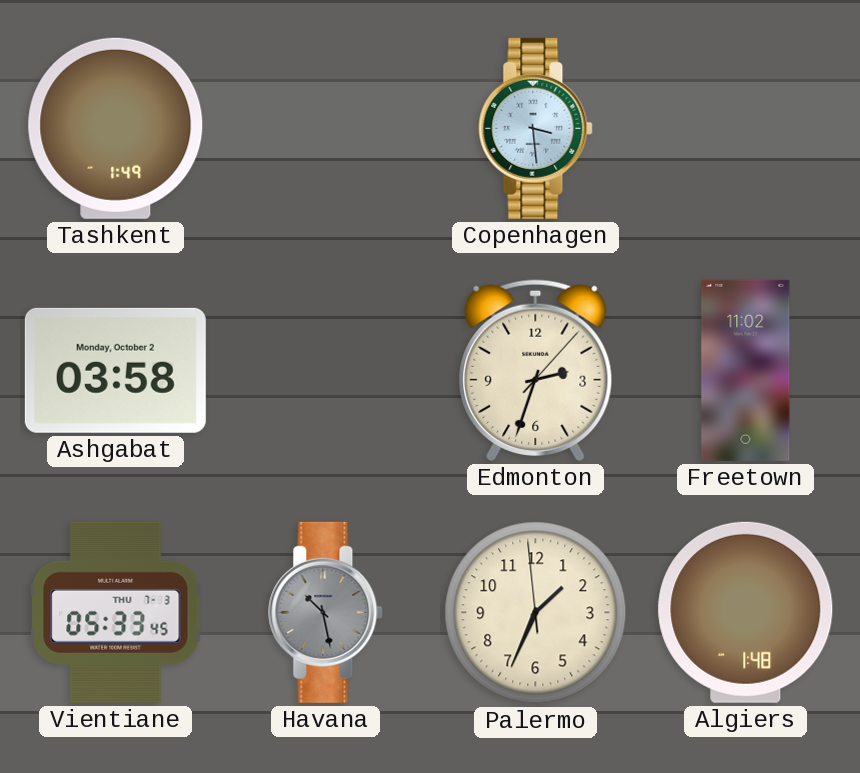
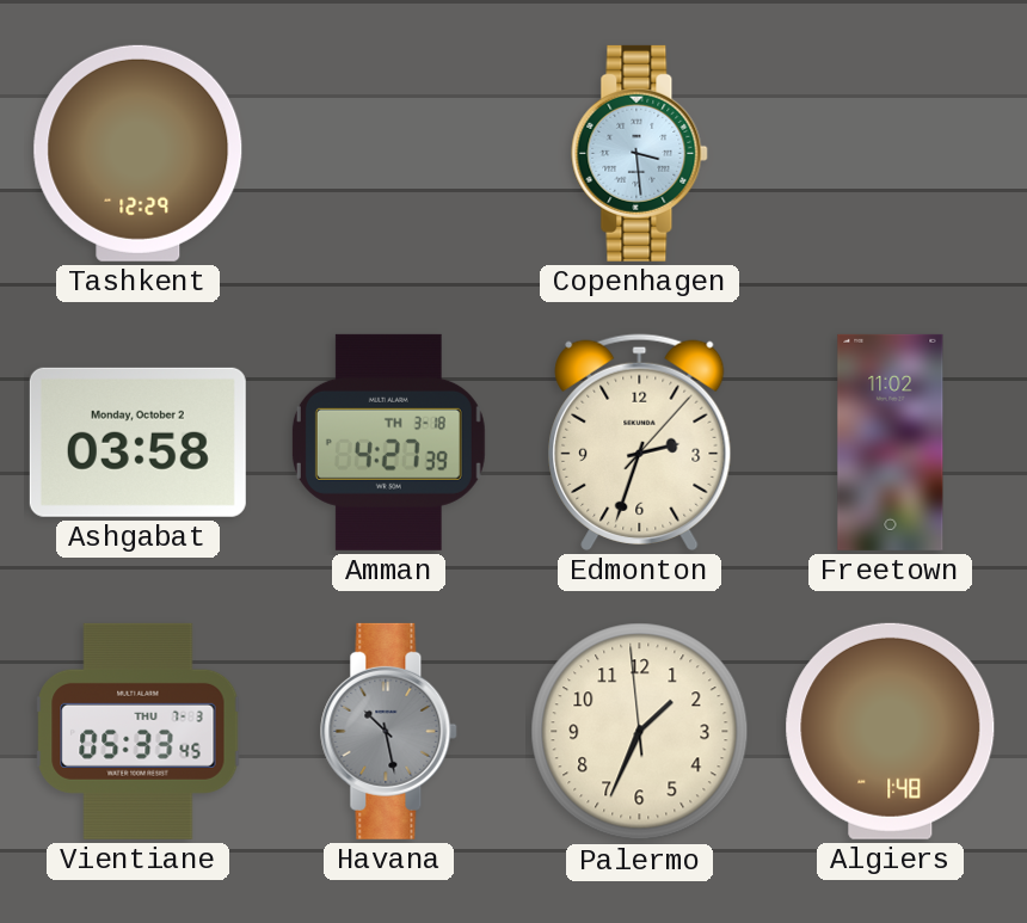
Tashkent: 1:49 -> 12:29 (139, 153)
Amman: none -> 4:27 (388, 442)
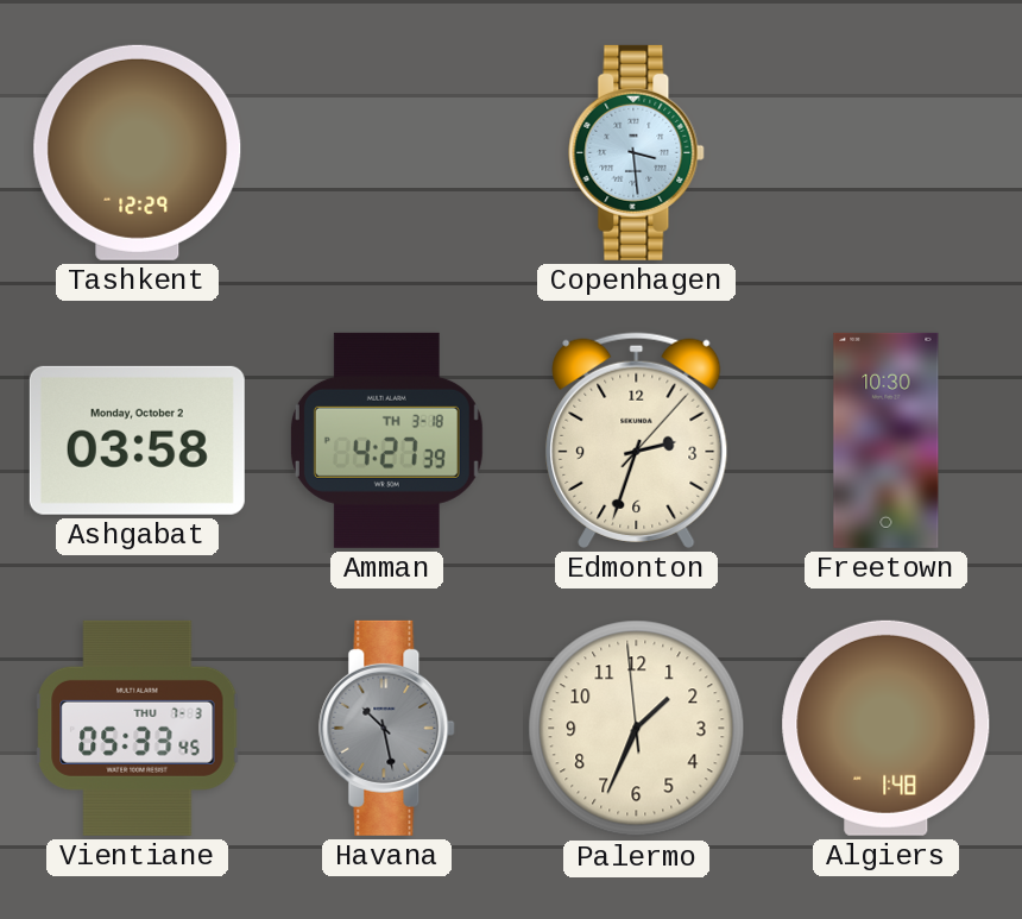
Freetown: 11:02 -> 10:30 (887, 440)
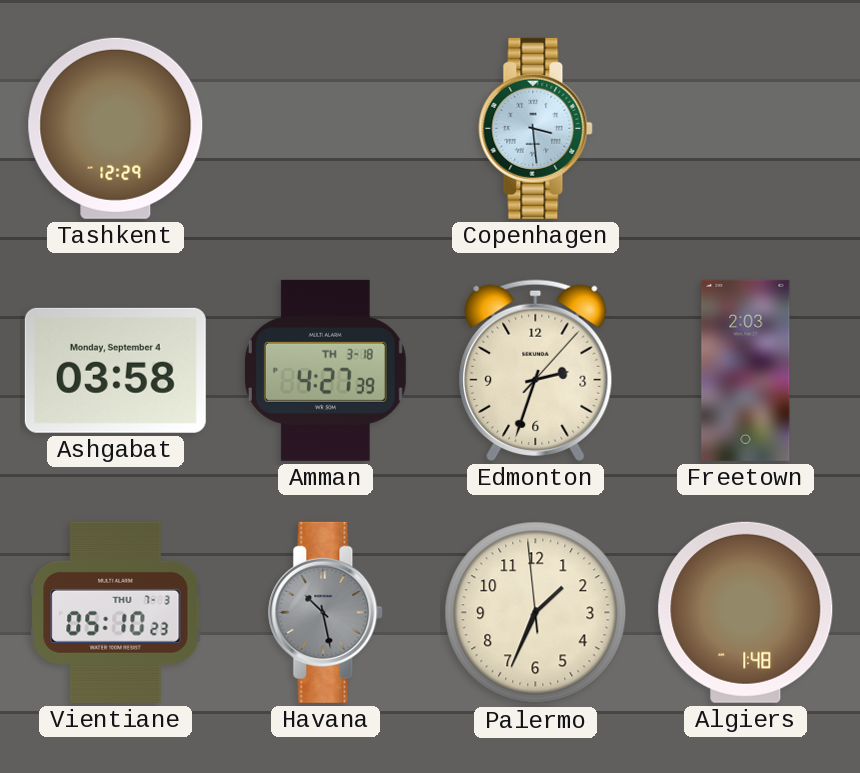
Ashgabat date: Monday, October 2 -> Monday, September 4 (115, 370)
Freetown: 10:30 -> 2:03 (746, 370)
Vientiane: 05:33 -> 05:10 (116, 612)
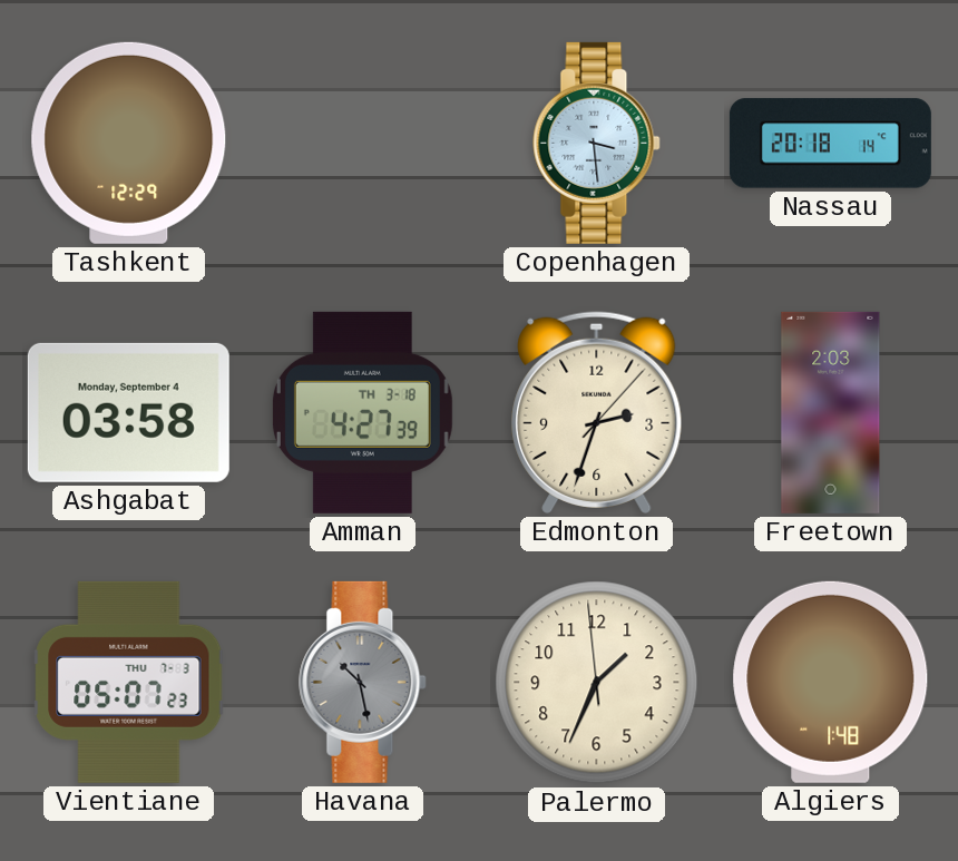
Nassau: none -> 20:18 (830, 144)
Vientiane: 05:10 -> 05:07 (129, 682)
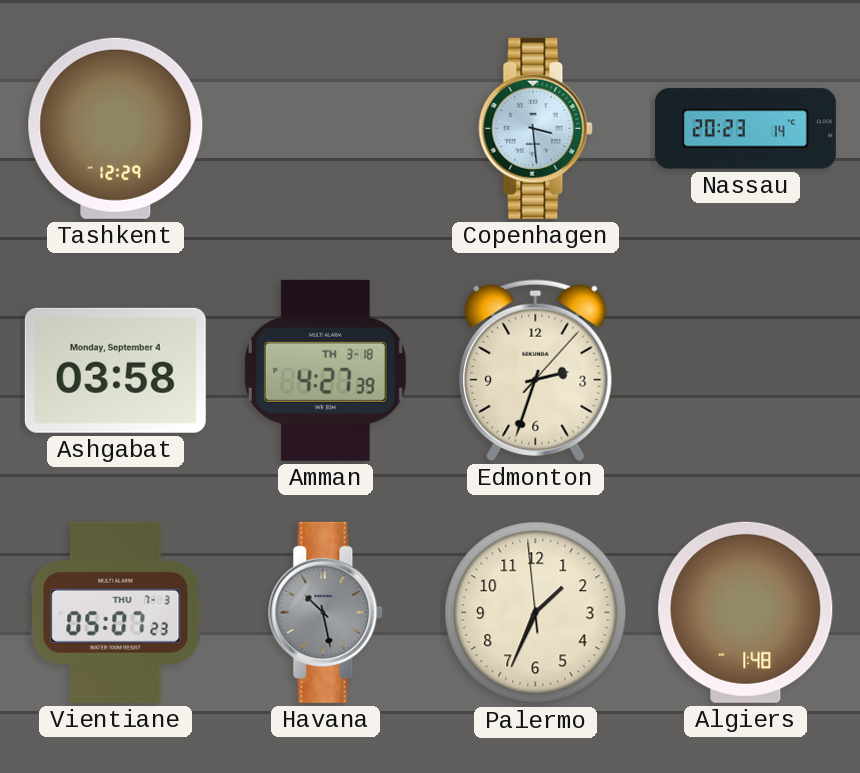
Nassau: 20:18 -> 20:23 (745, 129)
Freetown: 2:03 -> none (831, 412)
